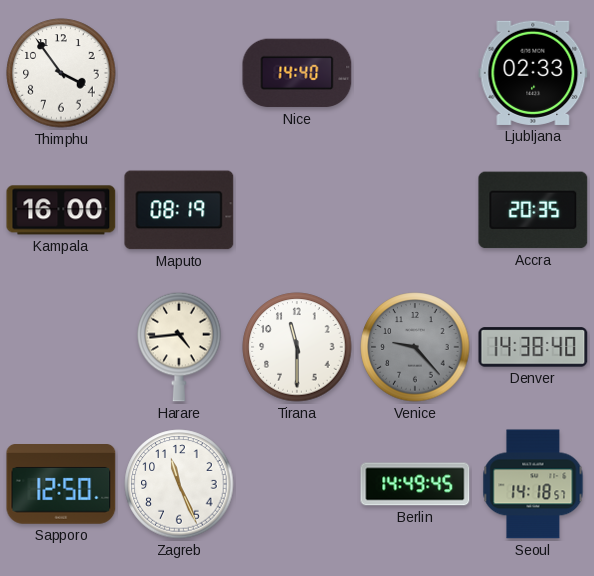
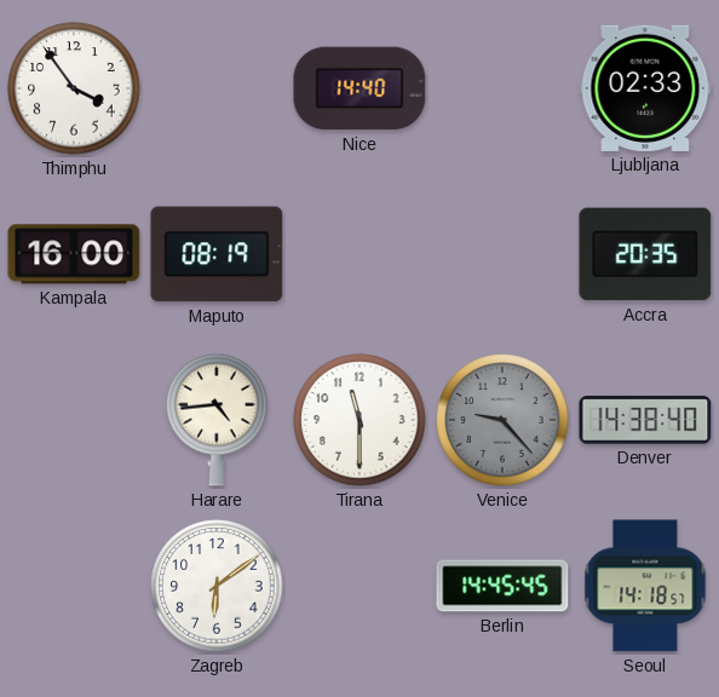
Sapporo: 12:50 -> none (61, 485)
Zagreb: 11:26 -> 6:09 (217, 586)
Berlin: 14:49 -> 14:45 (502, 586)
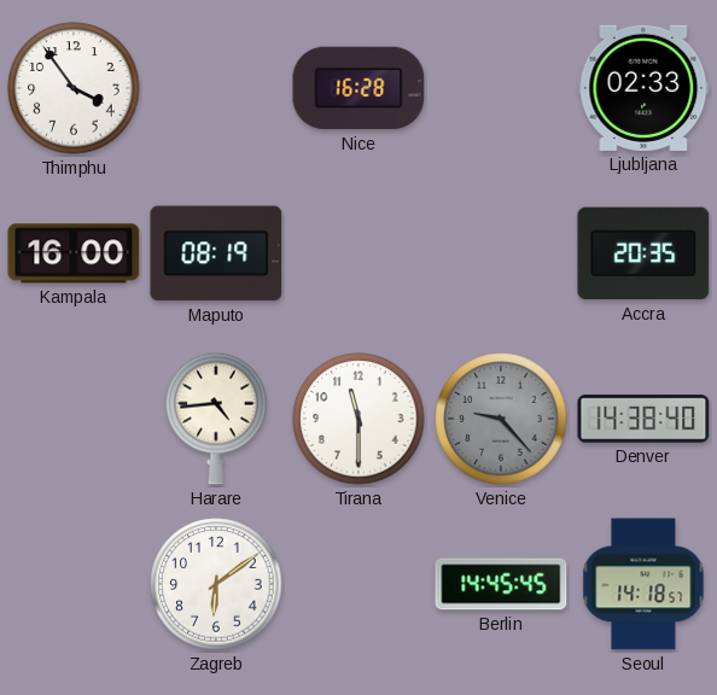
Nice: 14:40 -> 16:28 (358, 88)
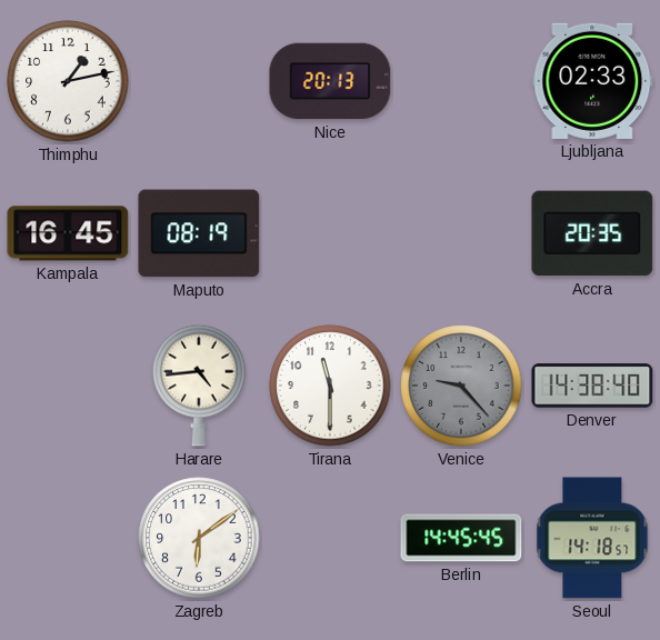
Thimphu: 3:54 -> 1:13 (68, 81)
Nice: 16:28 -> 20:13 (330, 81)
Kampala: 16:00 -> 16:45 (68, 233)
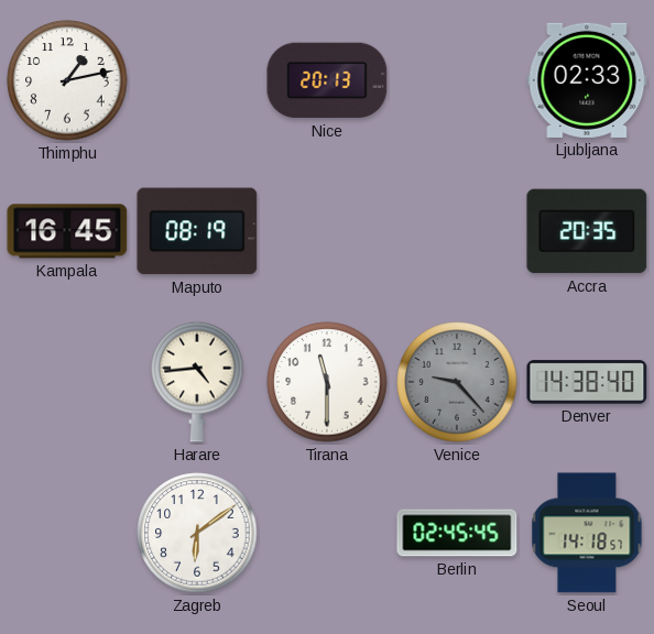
Berlin: 14:45 -> 02:45 (457, 533)
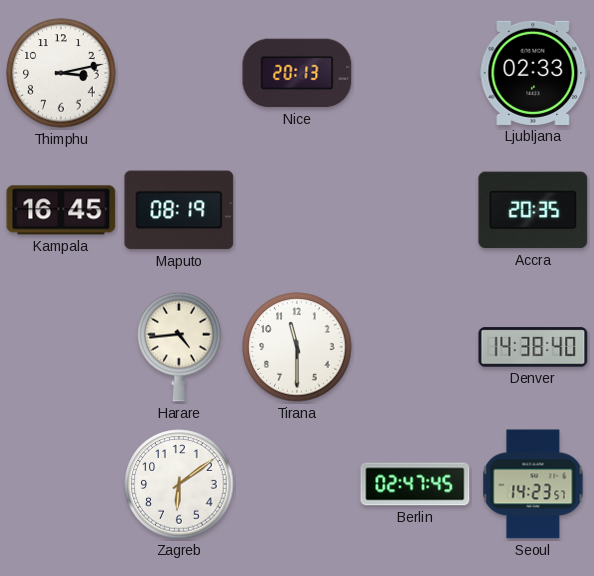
Thimphu: 1:13 -> 3:13 (61, 73)
Venice: 9:23 -> none (457, 382)
Berlin: 02:45 -> 02:47 (415, 484)
Seoul: 14:18 -> 14:23 (533, 484)
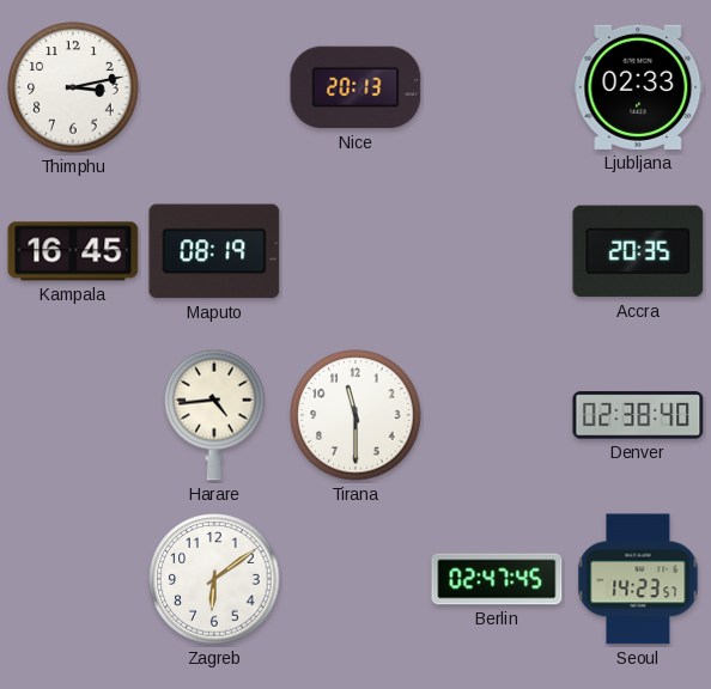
Denver: 14:38 -> 02:38 (638, 415)
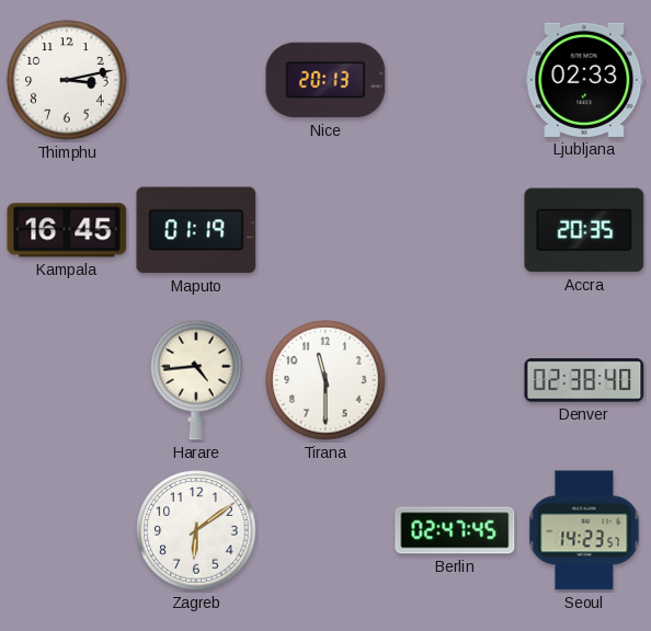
Maputo: 08:19 -> 01:19 (196, 230)
